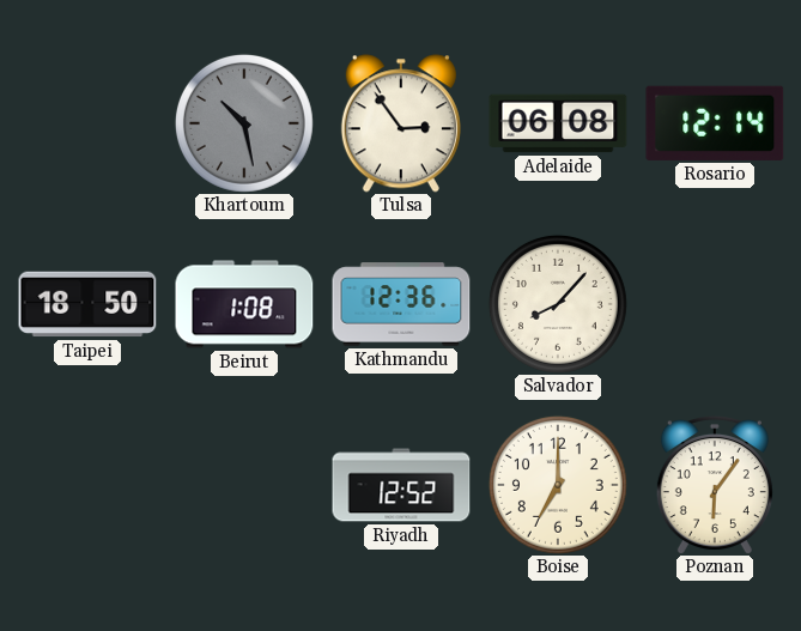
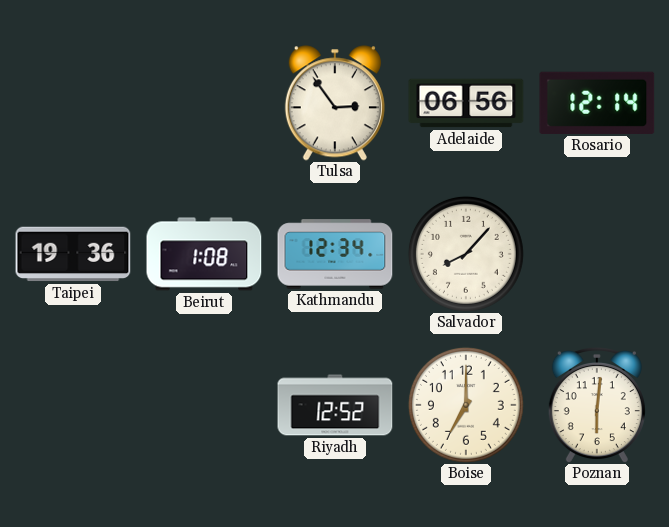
Khartoum: 10:28 -> none (244, 123)
Adelaide: 06:08 -> 06:56 (466, 103)
Taipei: 18:50 -> 19:36 (73, 254)
Kathmandu: 12:36 -> 12:34 (335, 254)
Poznan: 6:06 -> 6:01 (597, 405)
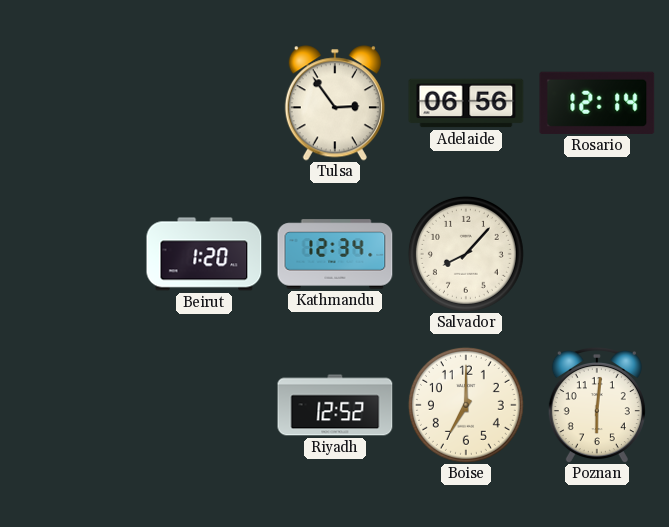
Taipei: 19:36 -> none (73, 254)
Beirut: 1:08 -> 1:20 (204, 254)
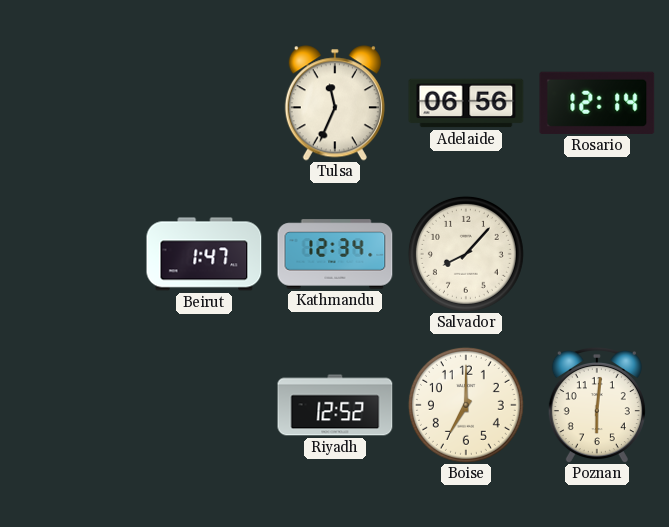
Tulsa: 2:54 -> 11:34 (335, 103)
Beirut: 1:20 -> 1:47 (204, 254)
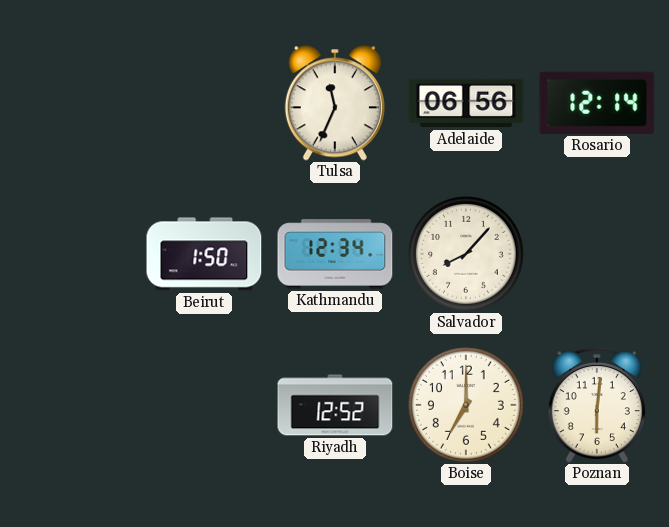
Beirut: 1:47 -> 1:50 (204, 254)
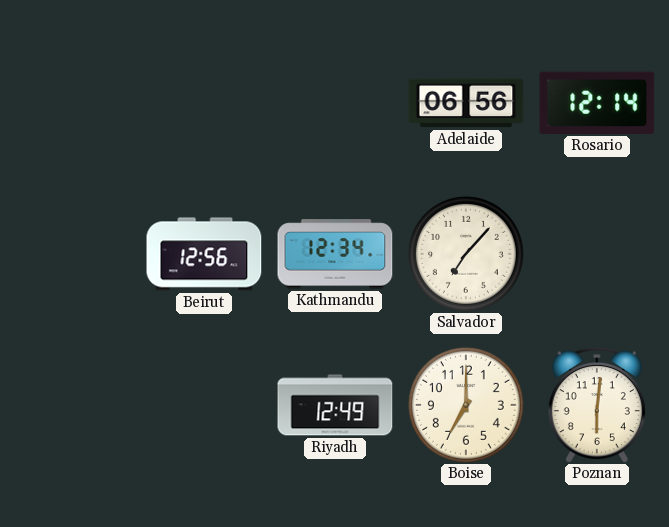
Tulsa: 11:34 -> none (335, 103)
Beirut: 1:50 -> 12:56 (204, 254)
Salvador: 8:07 -> 7:07 (466, 254)
Riyadh: 12:52 -> 12:49 (335, 405)
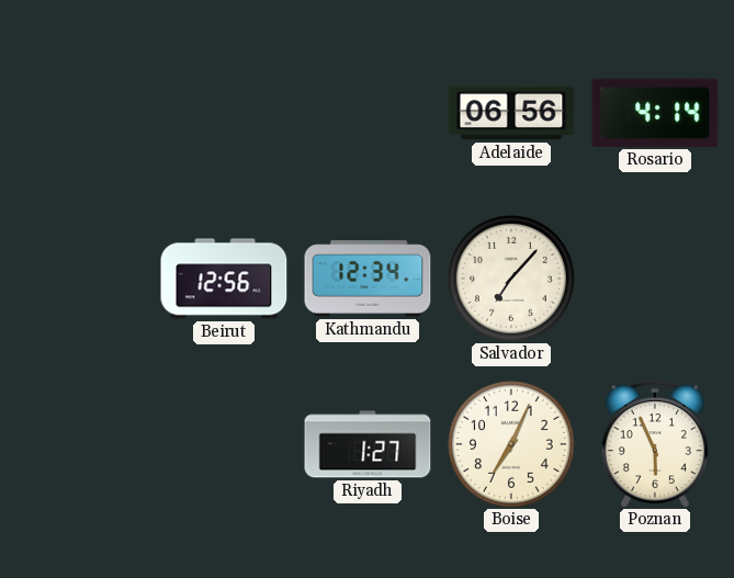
Rosario: 12:14 -> 4:14 (655, 113)
Riyadh: 12:49 -> 1:27 (368, 444)
Boise: 7:00 -> 7:04 (511, 444)
Poznan: 6:01 -> 5:56 (655, 444)
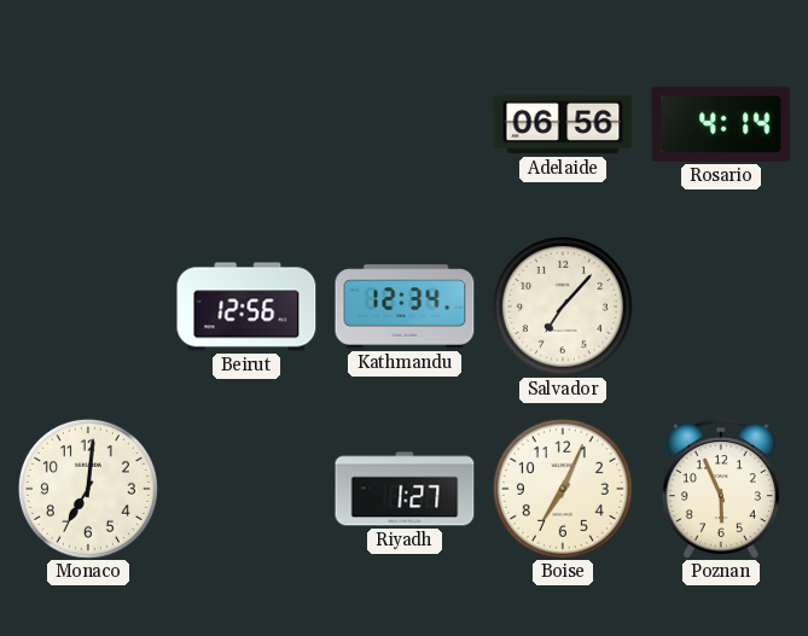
Monaco: none -> 7:01 (88, 489)
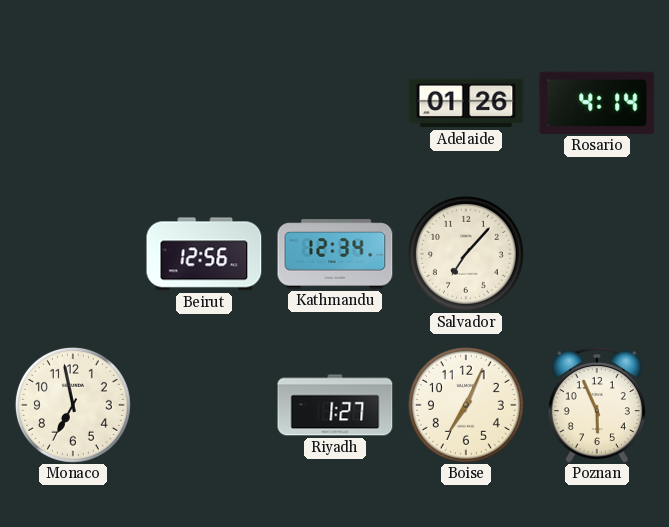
Adelaide: 06:56 -> 01:26 (466, 103)
Monaco: 7:01 -> 6:58 (73, 405)
